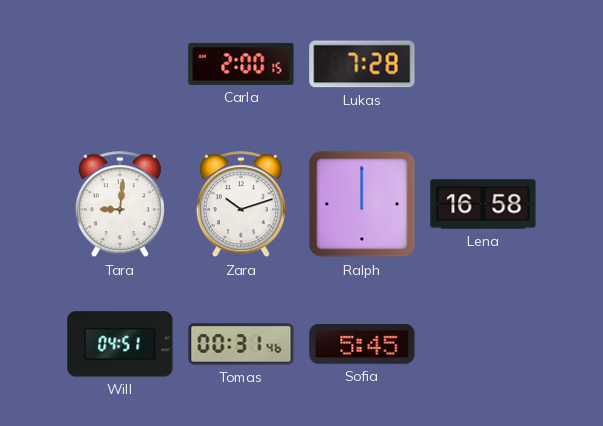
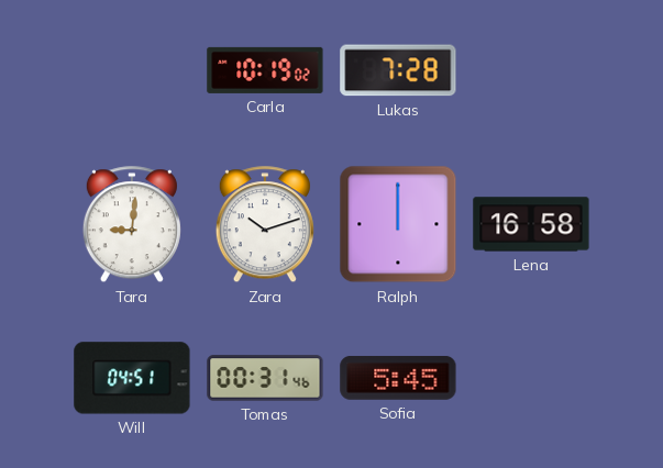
Carla: 2:00 -> 10:19 (265, 70)
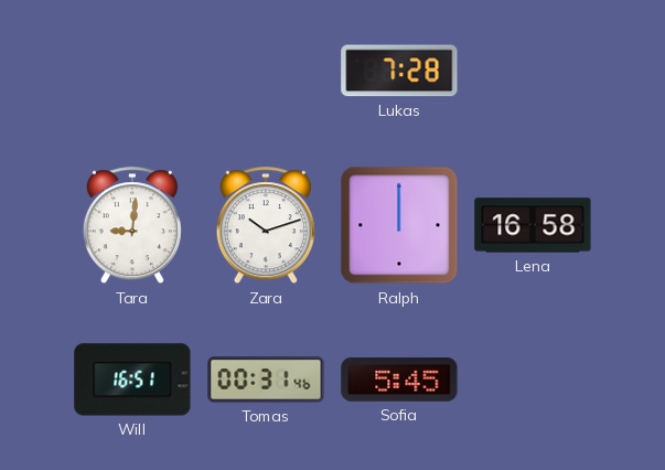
Carla: 10:19 -> none (265, 70)
Will: 04:51 -> 16:51 (132, 380)
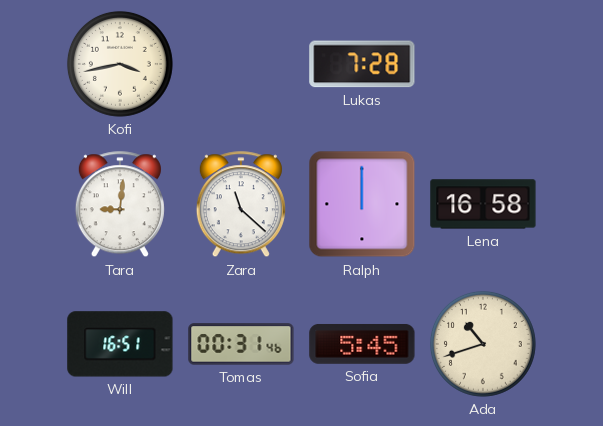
Kofi: none -> 3:43 (120, 64)
Zara: 10:12 -> 11:22 (241, 205)
Ada: none -> 10:42 (483, 344)
